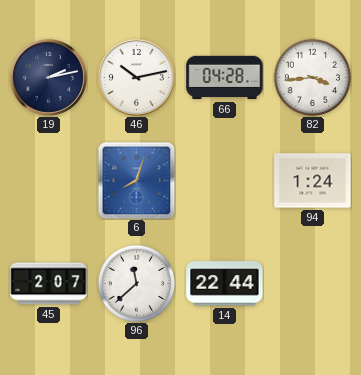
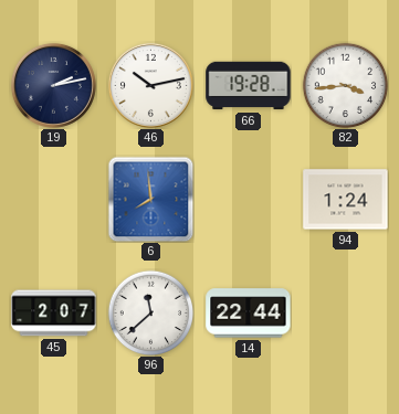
66: 04:28 -> 19:28 (249, 86)
6: 8:03 -> 7:59 (150, 199)
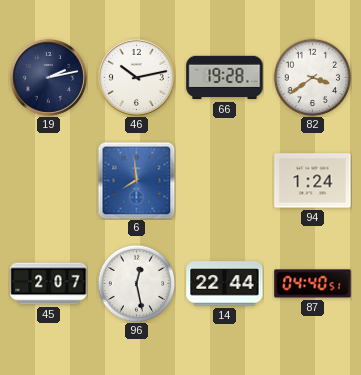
82: 3:44 -> 3:39 (312, 77)
96: 11:38 -> 12:28 (136, 283)
87: none -> 04:40 (313, 284)
